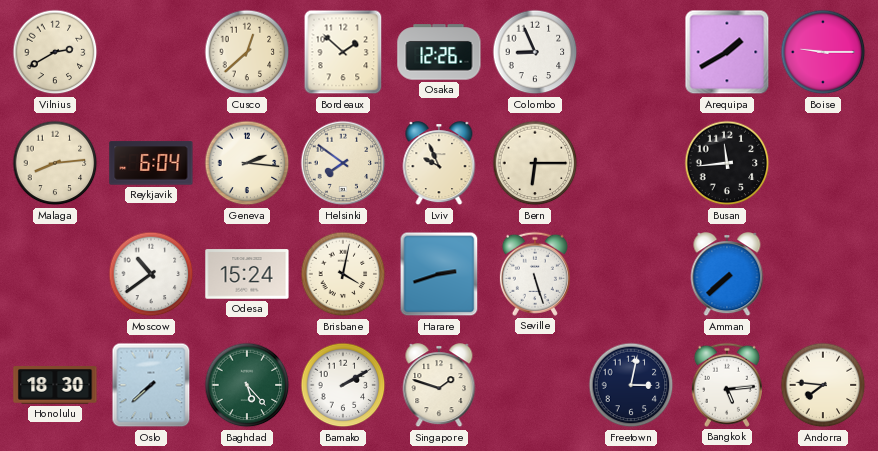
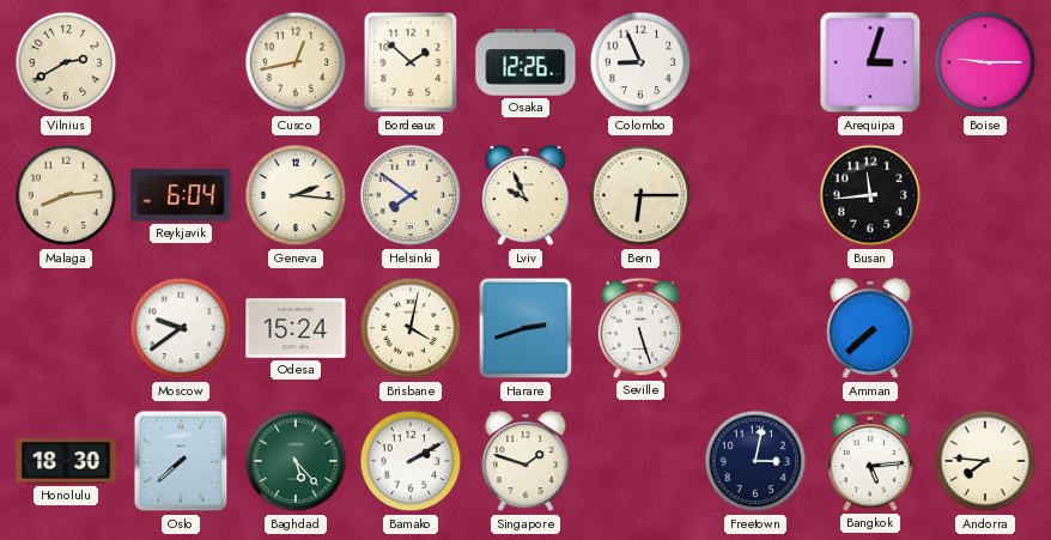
Cusco: 12:38 -> 12:43 (296, 62)
Arequipa: 1:40 -> 3:03 (870, 62)
Moscow: 10:39 -> 9:39 (181, 328)
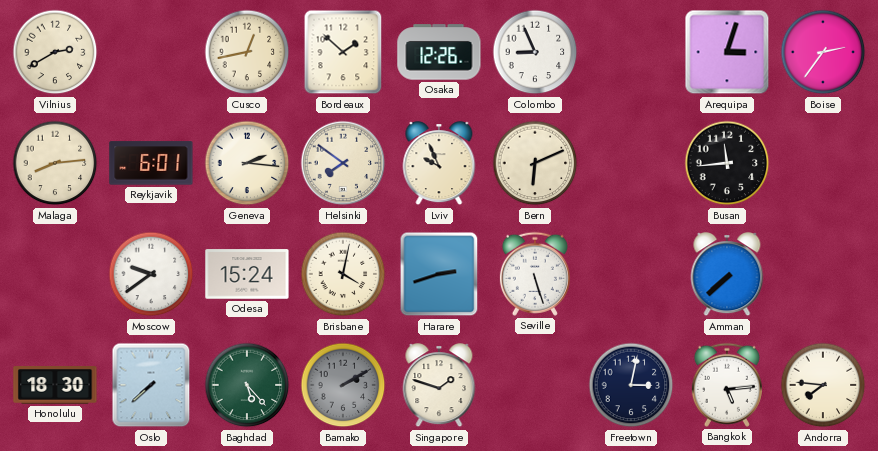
Boise: 9:15 -> 2:36 (823, 52)
Reykjavik: 6:04 -> 6:01 (151, 163)
Bern: 6:15 -> 6:11 (535, 163)
Bamako dial: white -> grey (343, 385)
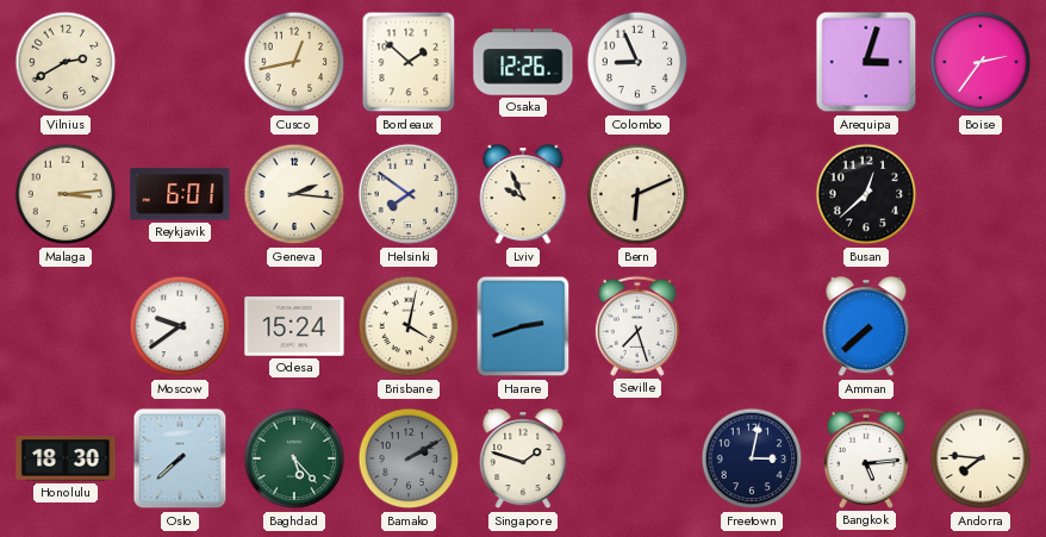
Malaga: 8:14 -> 3:14 (66, 194)
Busan: 11:44 -> 12:38 (866, 194)
Seville: 5:27 -> 7:27 (637, 326)
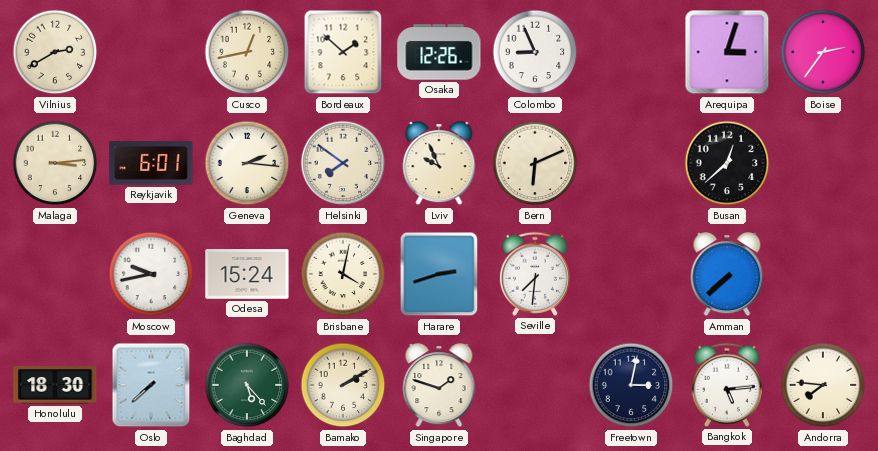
Moscow: 9:39 -> 9:43 (151, 274)
Seville: 7:27 -> 7:31 (535, 274)
Bamako dial: grey -> cream (343, 385)
